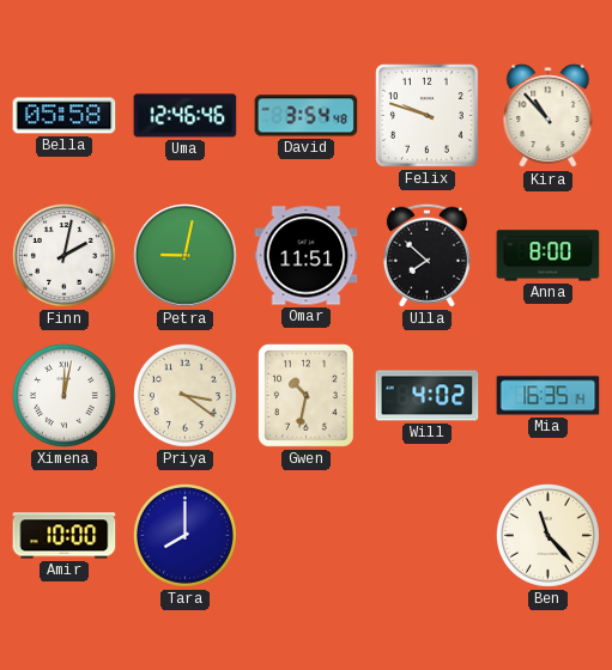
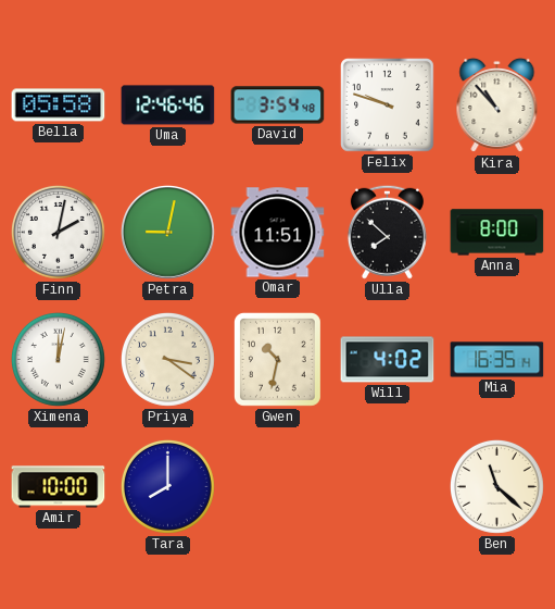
Ben: 11:23 -> 11:22 (496, 486)
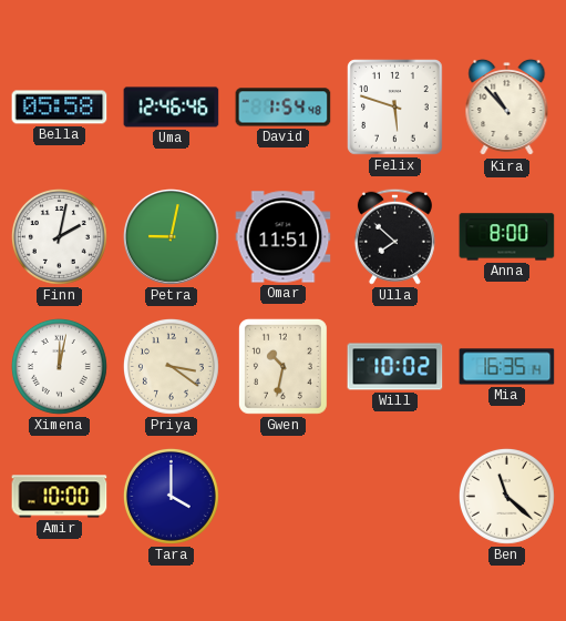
David: 3:54 -> 1:54 (284, 108)
Felix: 9:48 -> 5:48 (395, 108)
Will: 4:02 -> 10:02 (395, 367)
Tara: 8:00 -> 4:00 (171, 496)
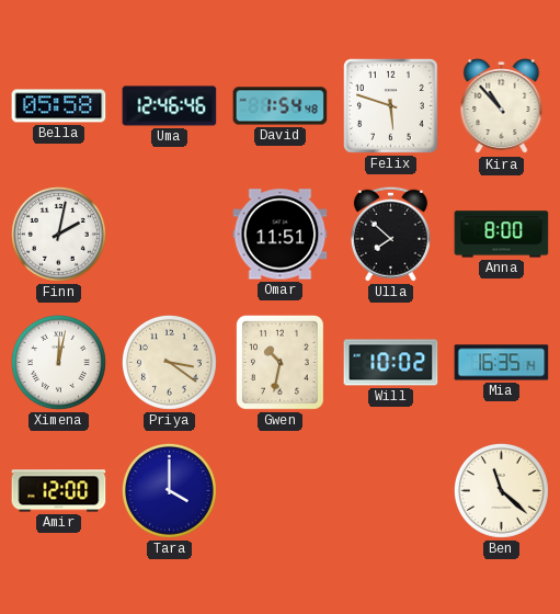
Petra: 9:02 -> none (172, 237)
Amir: 10:00 -> 12:00 (59, 491)
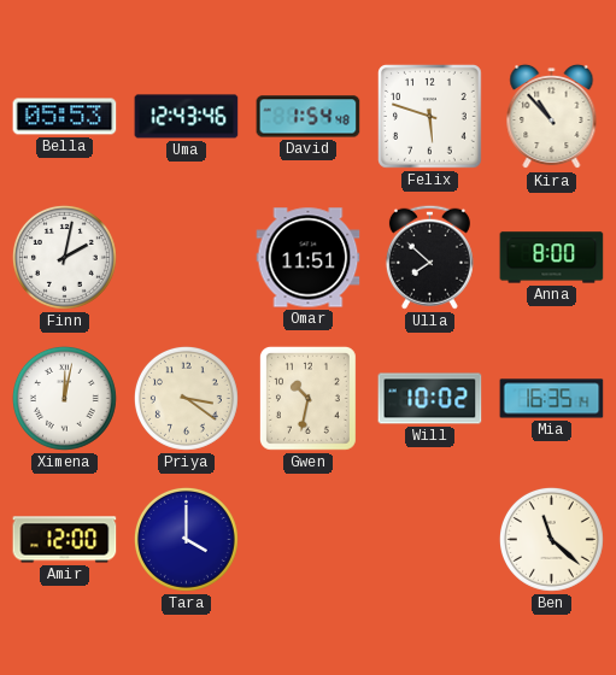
Bella: 05:58 -> 05:53 (65, 117)
Uma: 12:46 -> 12:43 (187, 117)
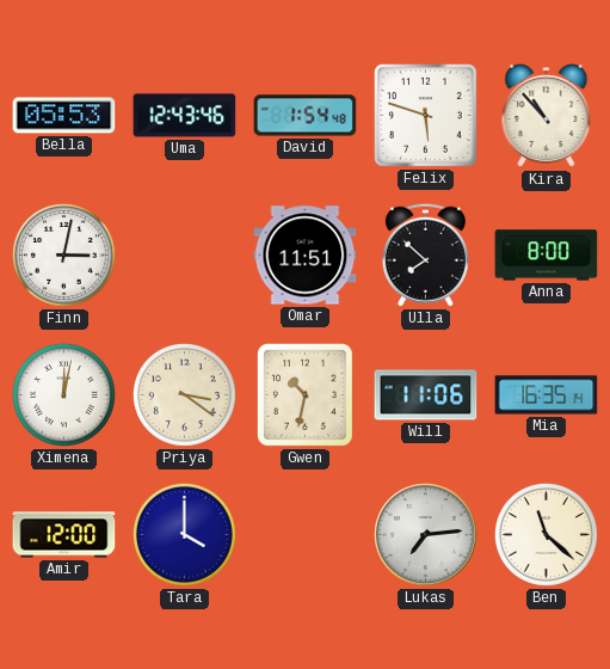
Finn: 2:02 -> 3:02 (63, 254)
Will: 10:02 -> 11:06 (426, 395)
Lukas: none -> 7:14 (426, 535)
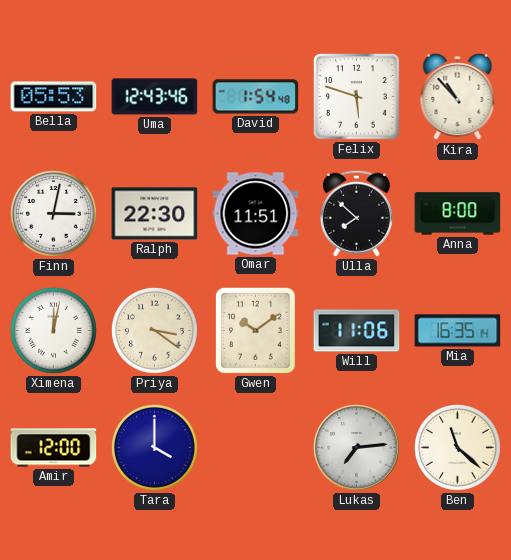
Ralph: none -> 22:30 (155, 214)
Gwen: 10:32 -> 10:09 (255, 330)
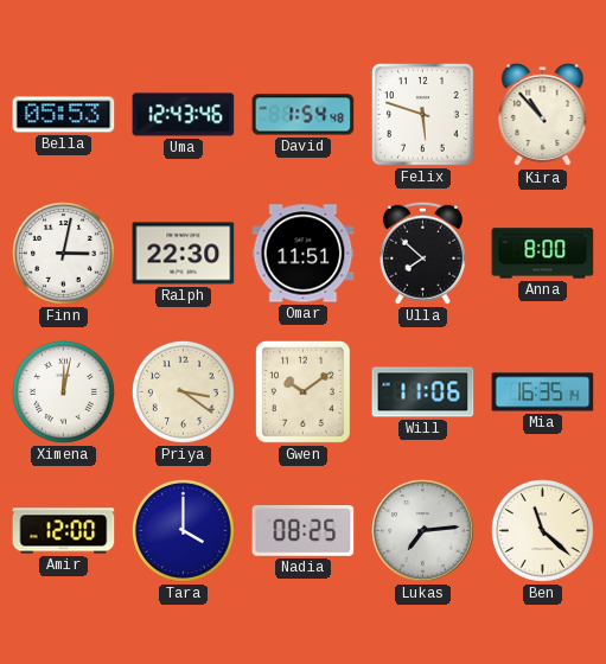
Nadia: none -> 08:25 (304, 531)
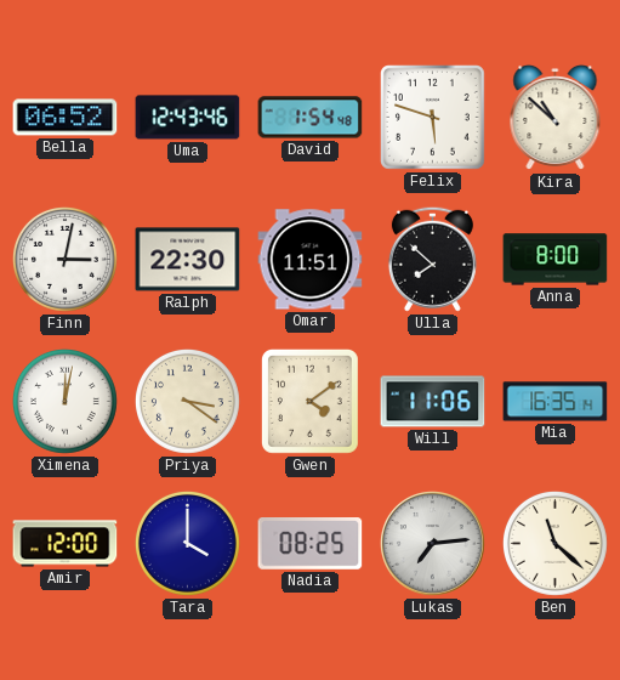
Bella: 05:53 -> 06:52 (66, 118)
Kira: 10:53 -> 10:52 (556, 118)
Gwen: 10:09 -> 4:09 (309, 401)
